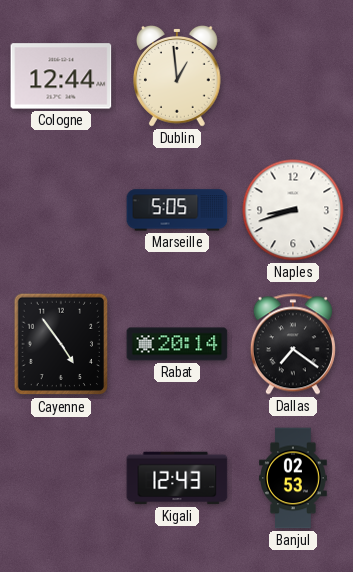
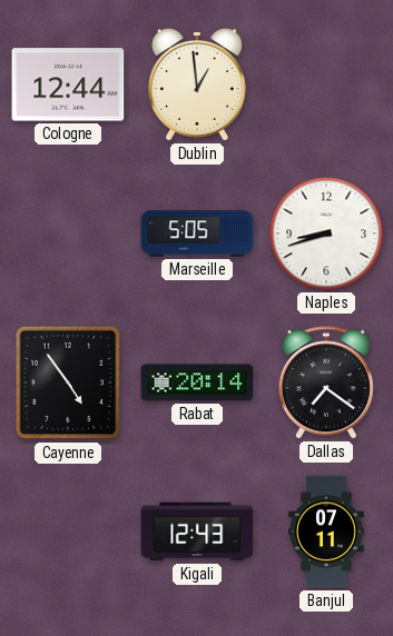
Banjul: 02:53 -> 07:11 (327, 531)
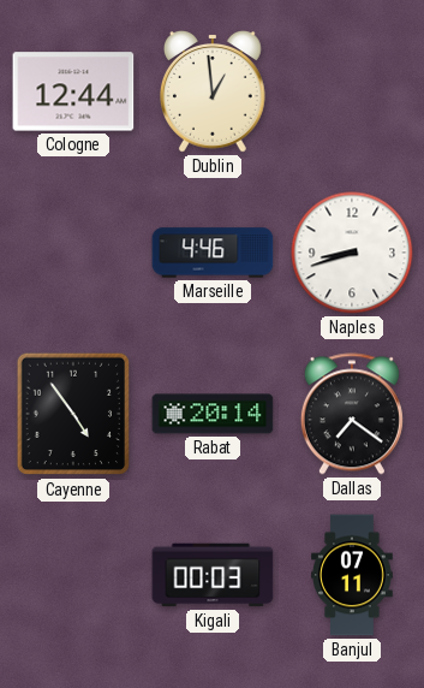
Marseille: 5:05 -> 4:46 (213, 253)
Kigali: 12:43 -> 00:03 (213, 575)
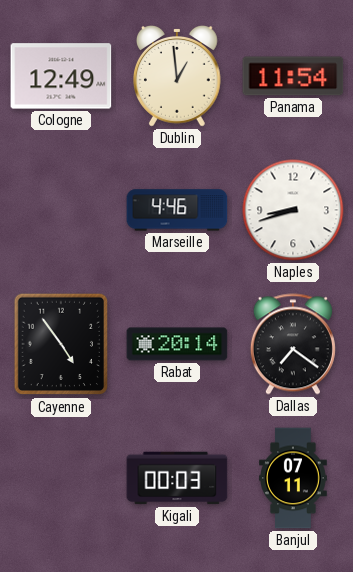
Cologne: 12:44 -> 12:49 (61, 76)
Panama: none -> 11:54 (293, 76)
